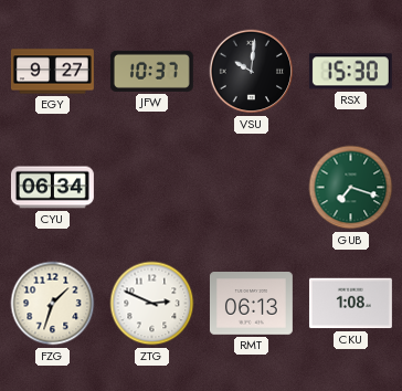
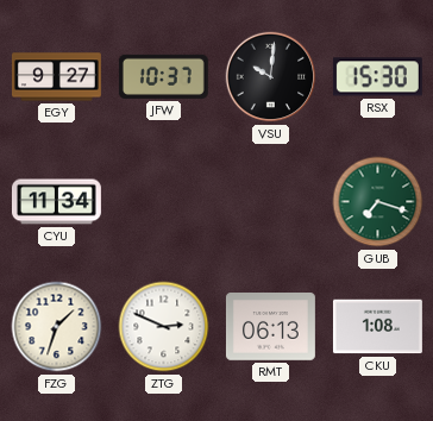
CYU: 06:34 -> 11:34 (56, 202)
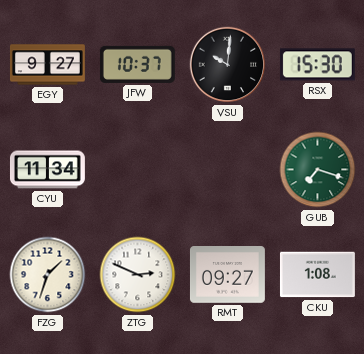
RMT: 06:13 -> 09:27 (227, 275)
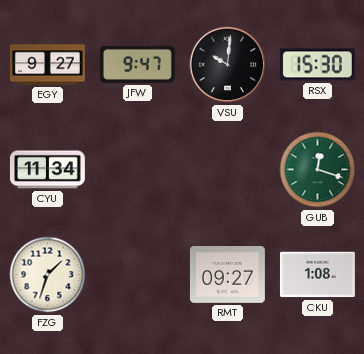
JFW: 10:37 -> 9:47 (137, 64)
GUB: 7:18 -> 12:18 (318, 170)
ZTG: 2:49 -> none (138, 275)
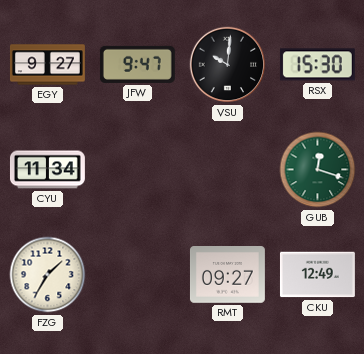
FZG: 1:33 -> 1:35 (48, 275)
CKU: 1:08 -> 12:49 (317, 275)
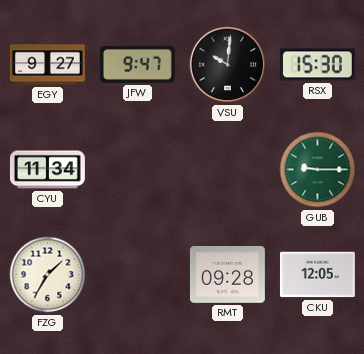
GUB: 12:18 -> 9:15 (318, 170)
RMT: 09:27 -> 09:28 (227, 275)
CKU: 12:49 -> 12:05 (317, 275)
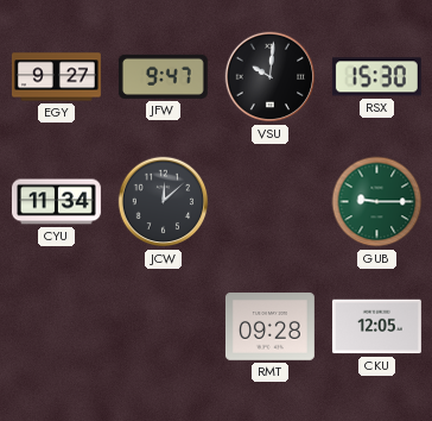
JCW: none -> 12:08 (164, 202)
FZG: 1:35 -> none (48, 275)
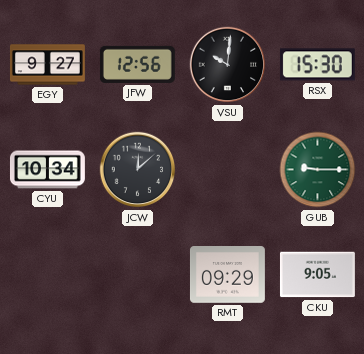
JFW: 9:47 -> 12:56 (137, 64)
CYU: 11:34 -> 10:34 (47, 170)
RMT: 09:28 -> 09:29 (227, 275)
CKU: 12:05 -> 9:05 (317, 275)
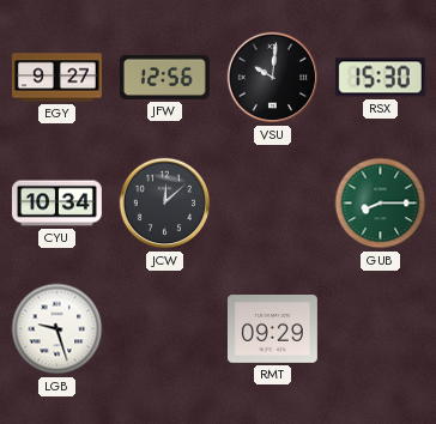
GUB: 9:15 -> 8:15 (381, 204)
LGB: none -> 9:27 (57, 329)
CKU: 9:05 -> none (317, 275)
